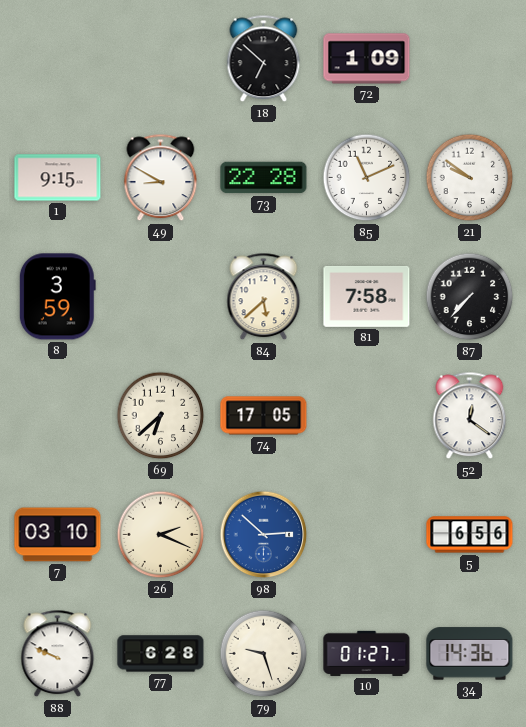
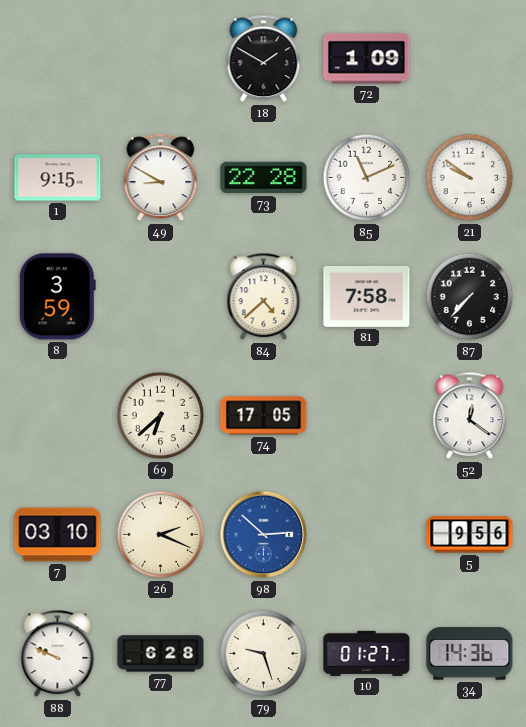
18: 6:52 -> 1:50 (264, 59)
84: 5:38 -> 4:38 (264, 297)
5: 6:56 -> 9:56 (470, 535)
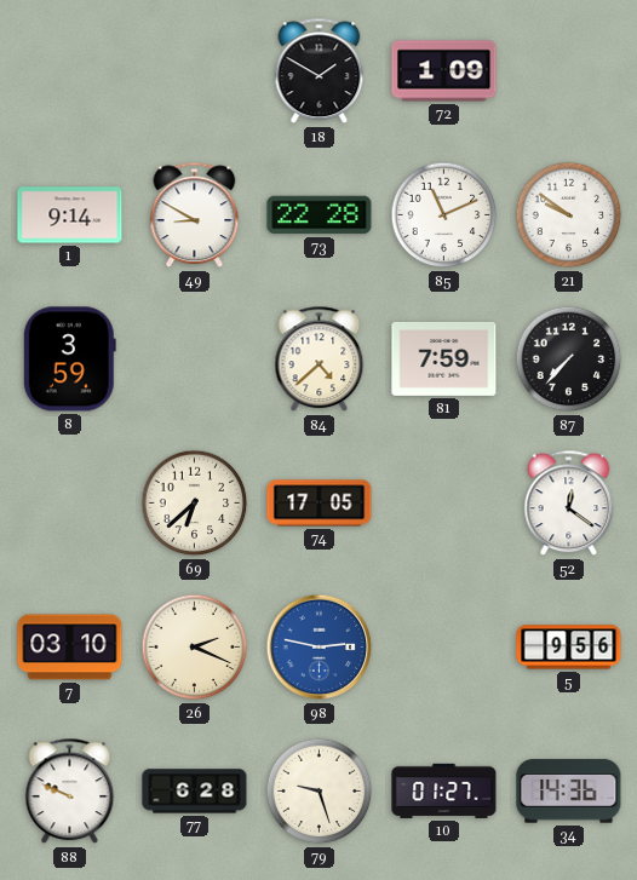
1: 9:15 -> 9:14 (70, 215)
81: 7:58 -> 7:59 (444, 358)
98: 2:52 -> 2:47 (320, 648)
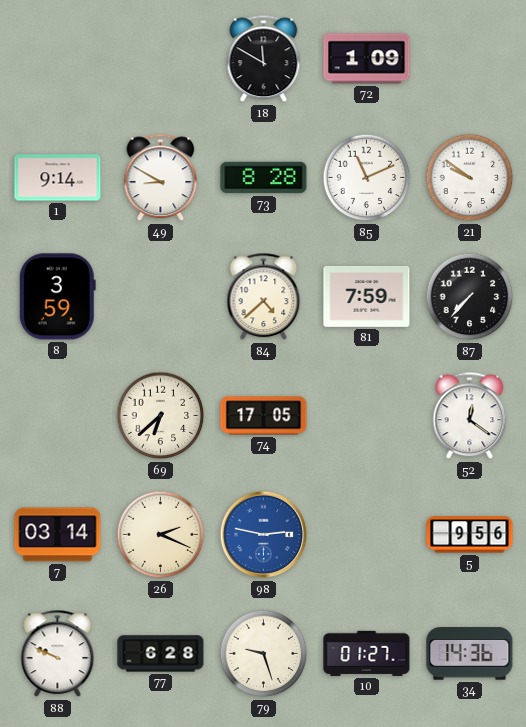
18: 1:50 -> 11:50 (264, 59)
73: 22:28 -> 8:28 (264, 178)
7: 03:10 -> 03:14 (58, 535)
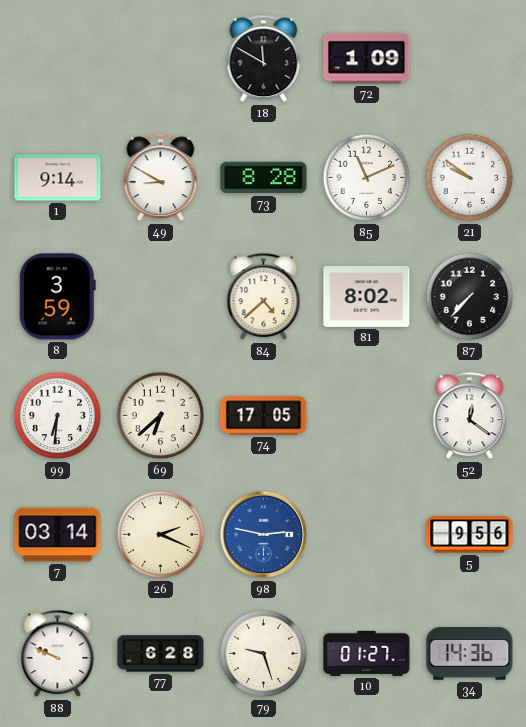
81: 7:59 -> 8:02 (367, 296)
99: none -> 6:31 (58, 416)
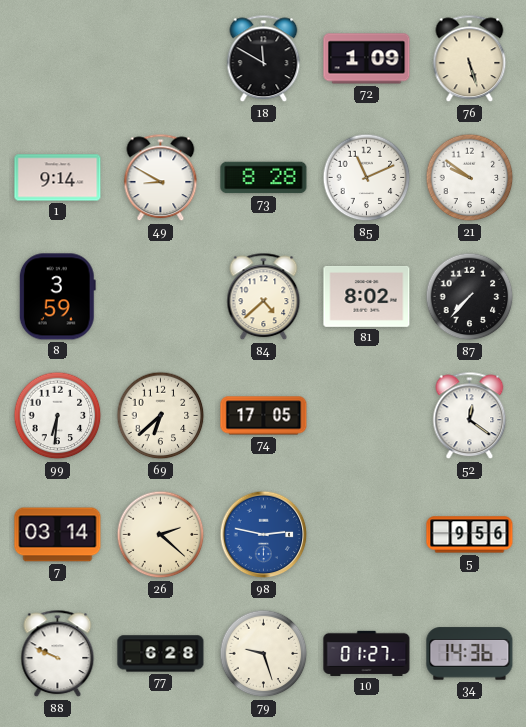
76: none -> 5:27 (470, 59)
26: 2:19 -> 2:22 (161, 535)
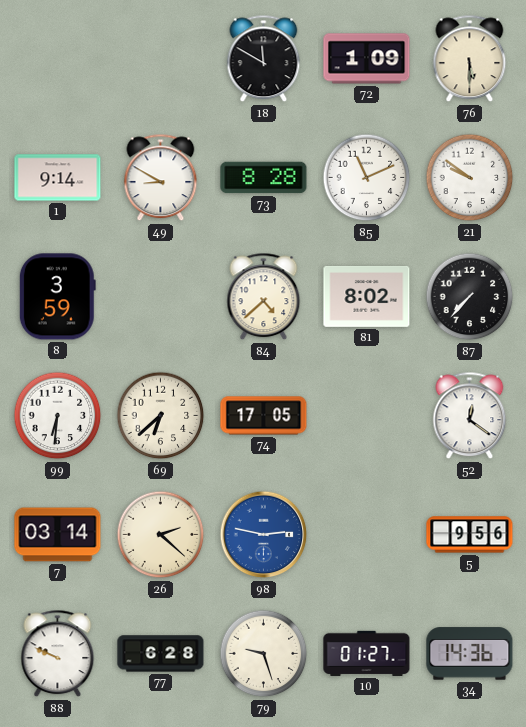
76: 5:27 -> 5:30 (470, 59)
